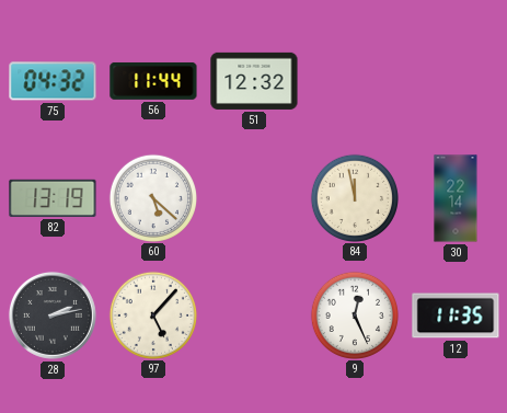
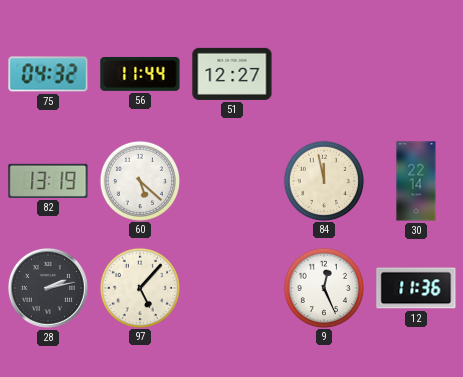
51: 12:32 -> 12:27 (232, 74)
12: 11:35 -> 11:36 (416, 288)
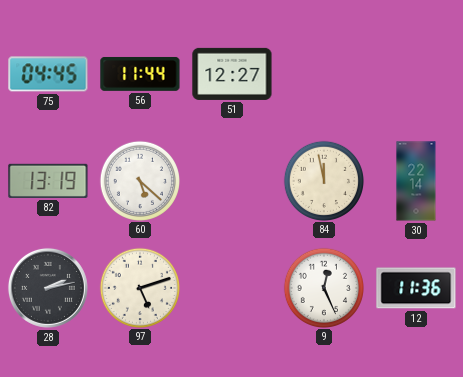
75: 04:32 -> 04:45 (48, 74)
97: 5:07 -> 5:12 (139, 287)
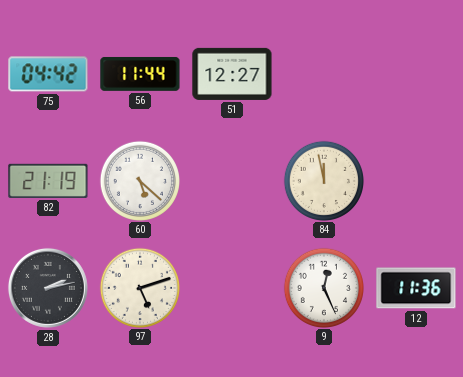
75: 04:45 -> 04:42 (48, 74)
82: 13:19 -> 21:19 (48, 181)
30: 22:14 -> none (416, 181)
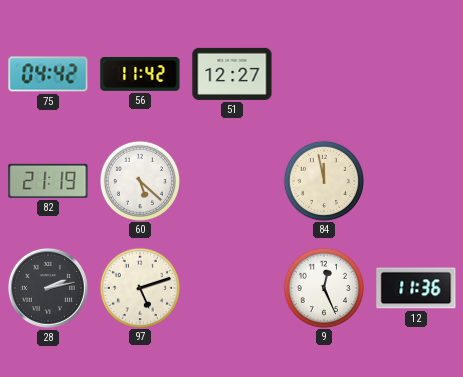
56: 11:44 -> 11:42 (140, 74)
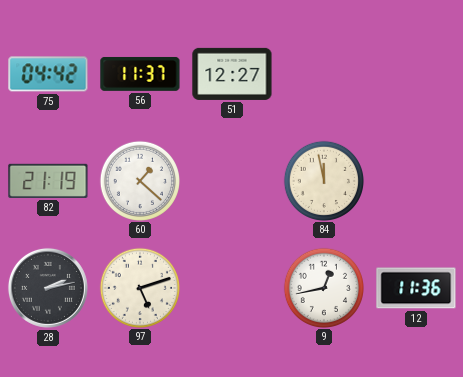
56: 11:42 -> 11:37 (140, 74)
60: 5:22 -> 1:22 (139, 180)
9: 12:26 -> 12:43 (323, 287)
